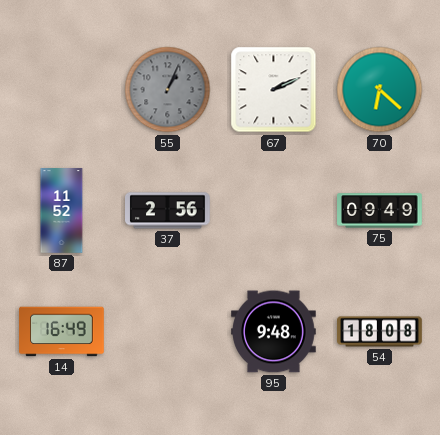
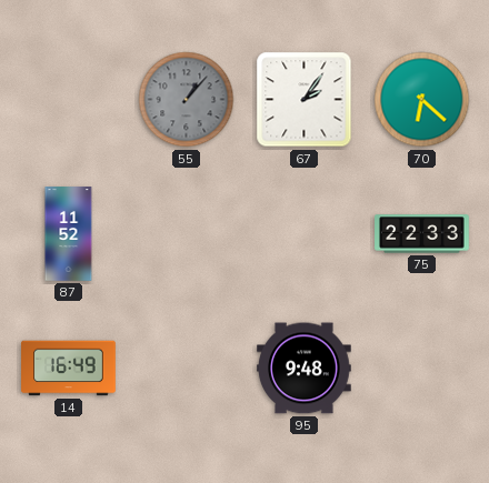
55: 1:04 -> 1:07 (187, 100)
67: 2:11 -> 2:06 (305, 100)
37: 2:56 -> none (168, 211)
75: 09:49 -> 22:33 (422, 234)
54: 18:08 -> none (380, 332)
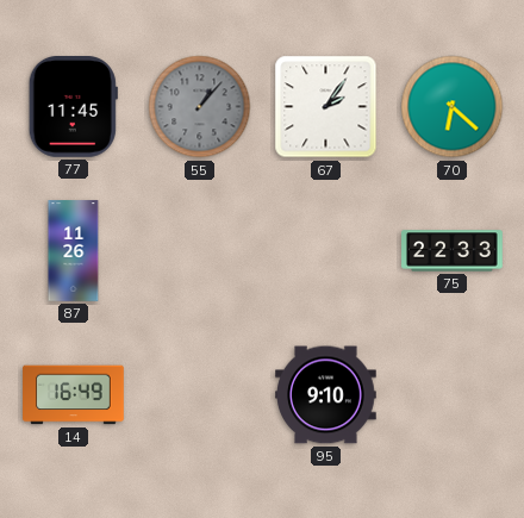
77: none -> 11:45 (73, 107)
87: 11:52 -> 11:26 (74, 251)
95: 9:48 -> 9:10 (326, 395)
